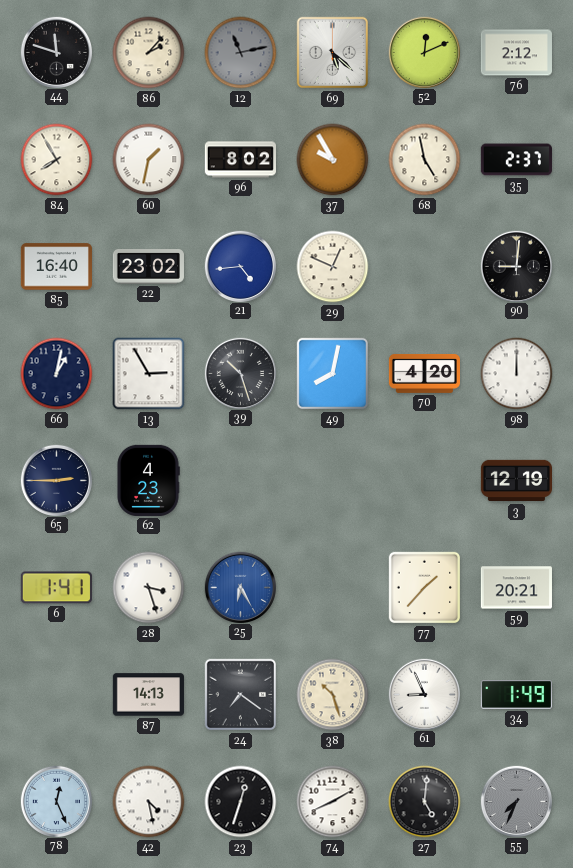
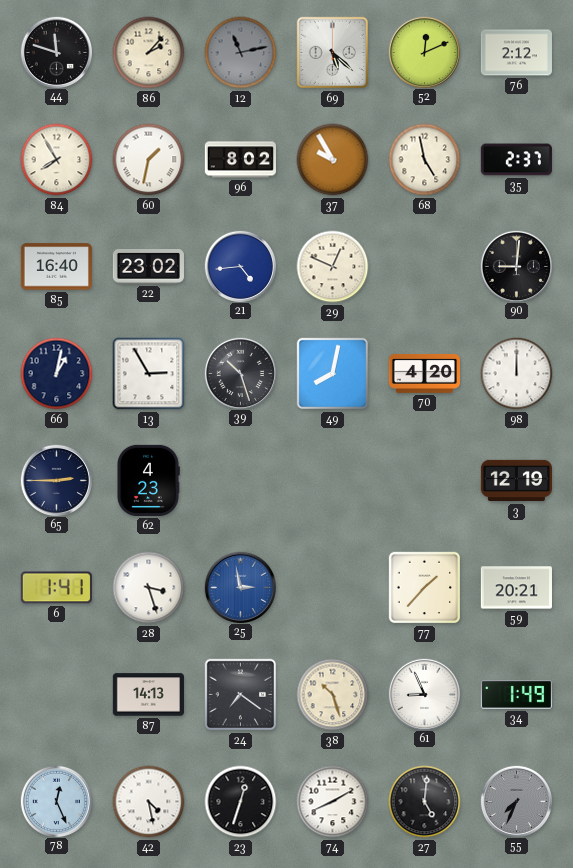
25: 6:25 -> 2:58 (240, 587)
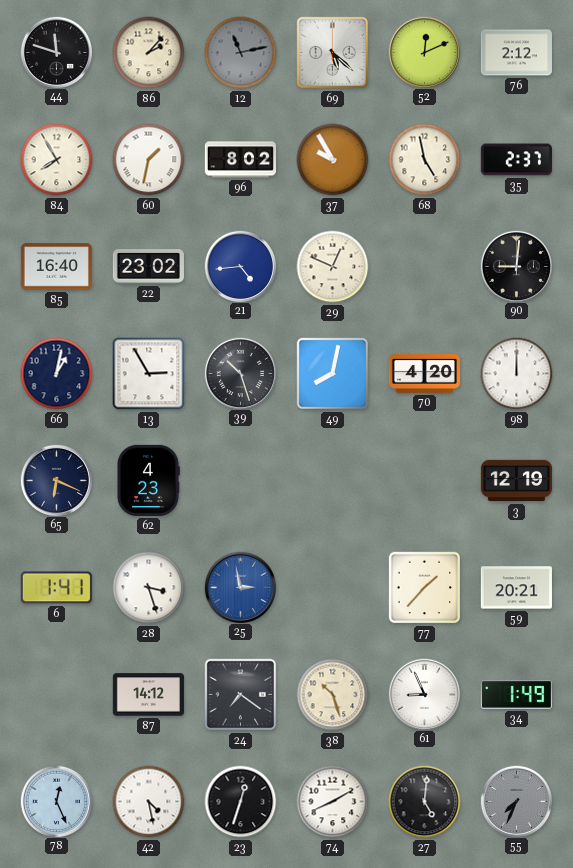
65: 2:45 -> 6:19 (56, 480)
87: 14:13 -> 14:12 (148, 695)
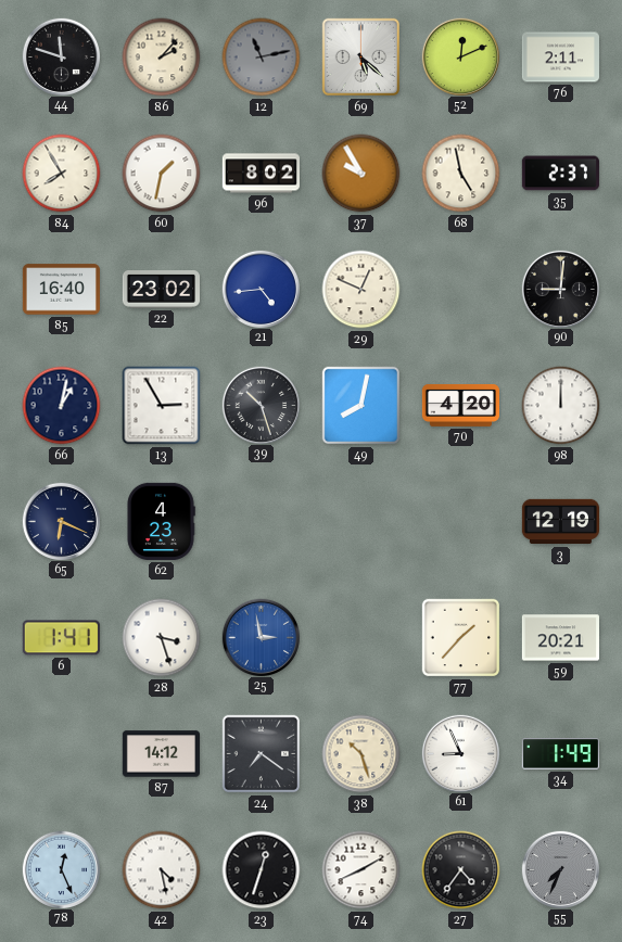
76: 2:12 -> 2:11 (560, 58)
27: 5:01 -> 4:36 (461, 870)
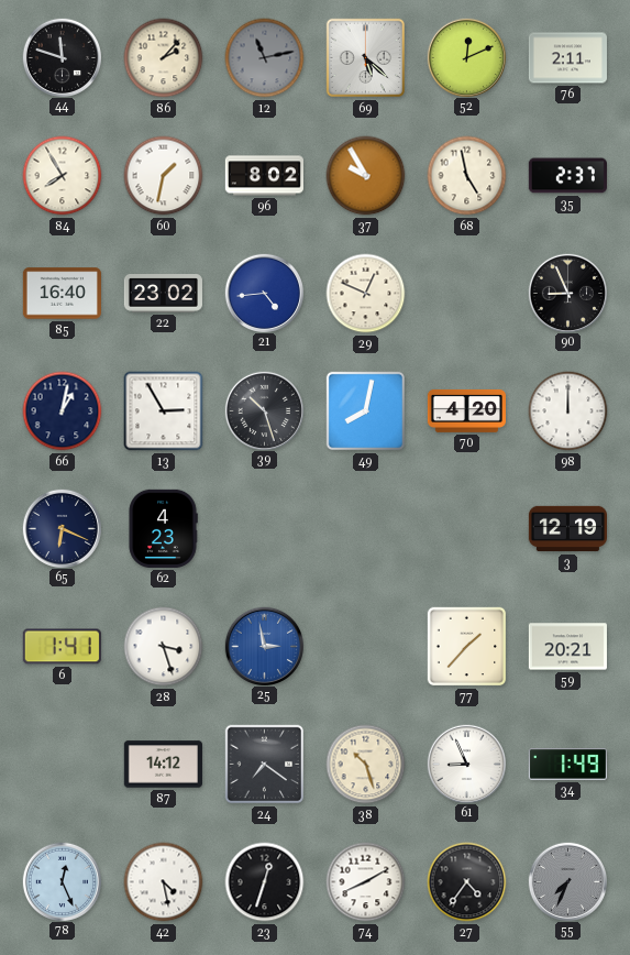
90: 9:01 -> 8:56 (567, 293)
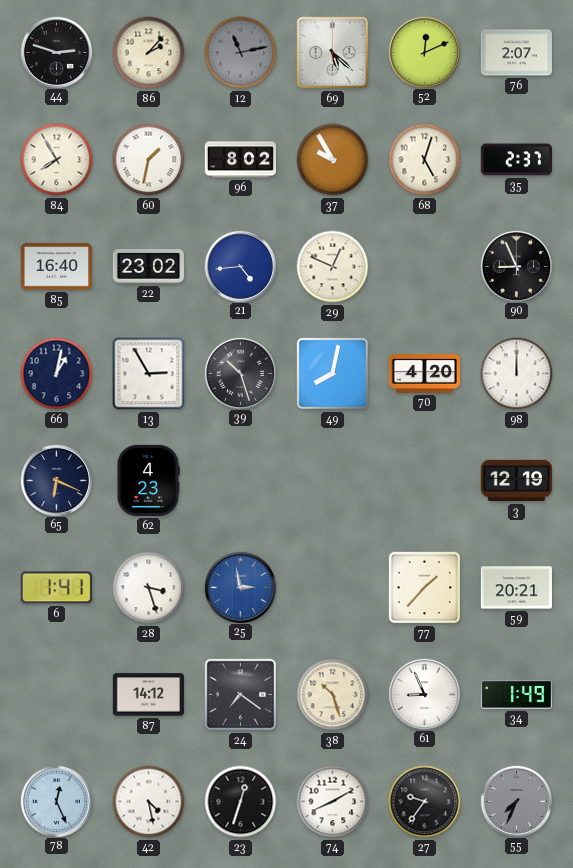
44: 11:48 -> 2:48 (56, 52)
76: 2:11 -> 2:07 (516, 53)
68: 4:58 -> 5:03 (425, 160)
27: 4:36 -> 9:36 (425, 802)
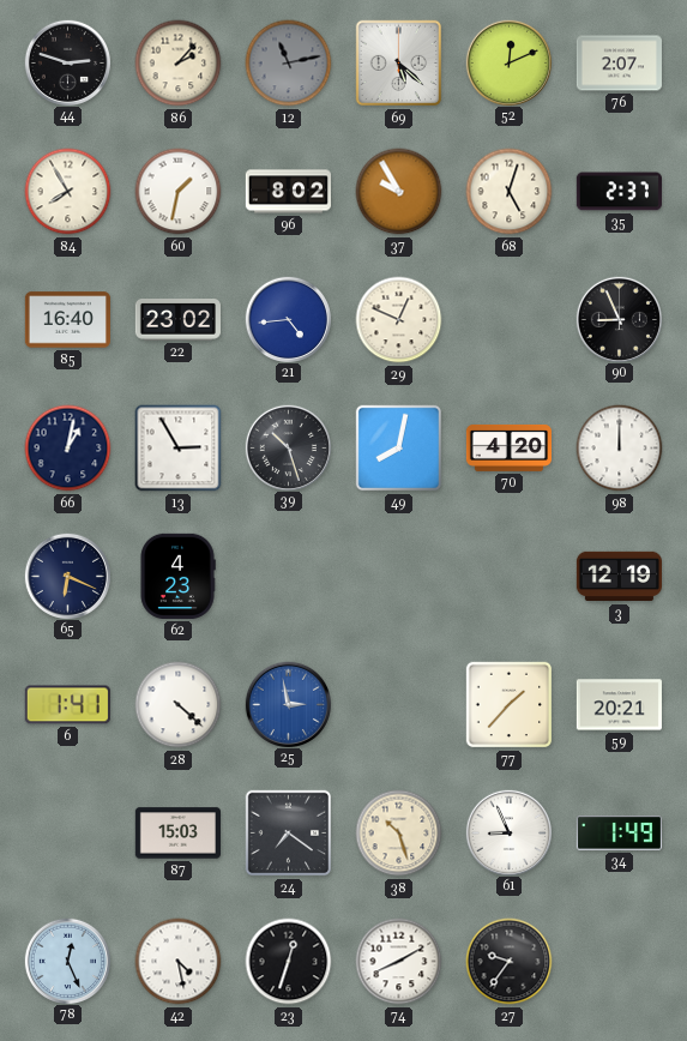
28: 3:27 -> 4:22 (179, 705)
87: 14:12 -> 15:03 (177, 834)
55: 7:34 -> none (516, 801)
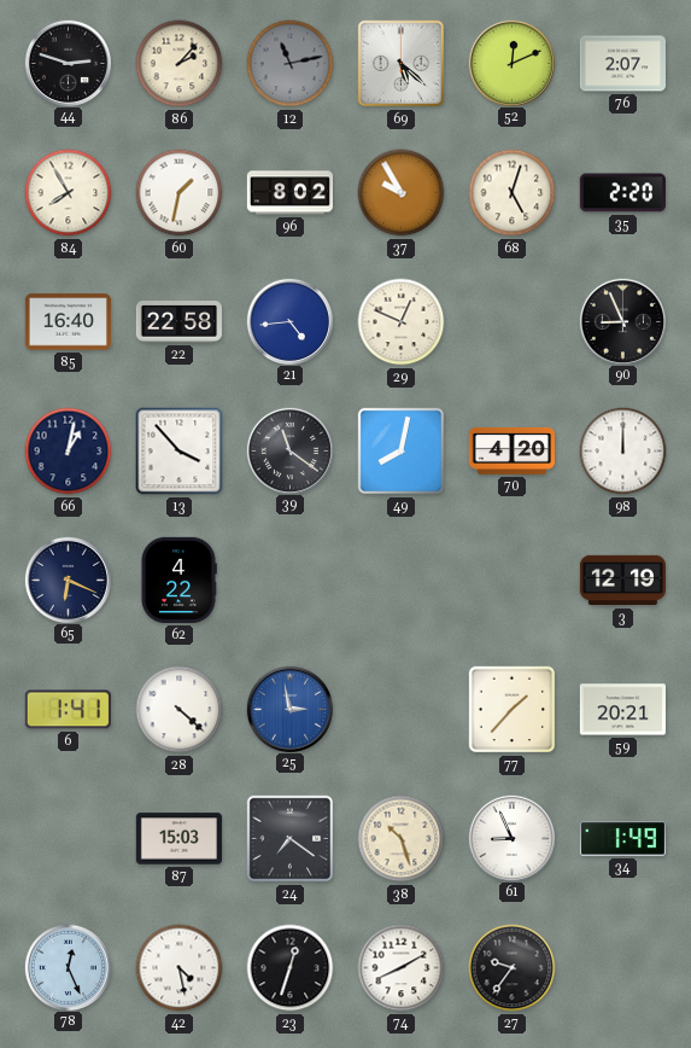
35: 2:37 -> 2:20 (622, 193)
22: 23:02 -> 22:58 (178, 322)
13: 2:55 -> 3:53 (180, 452)
39: 10:27 -> 11:21 (289, 450)
62: 4:23 -> 4:22 (178, 580)
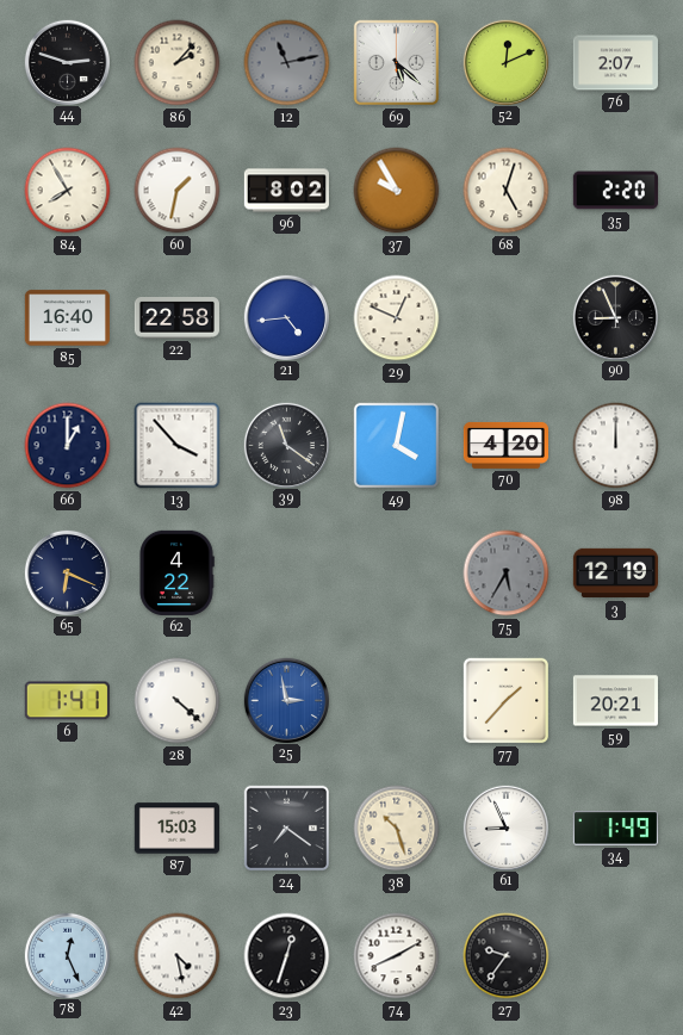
66: 1:02 -> 1:00 (68, 446)
49: 8:02 -> 4:02 (397, 446)
75: none -> 5:35 (507, 574)
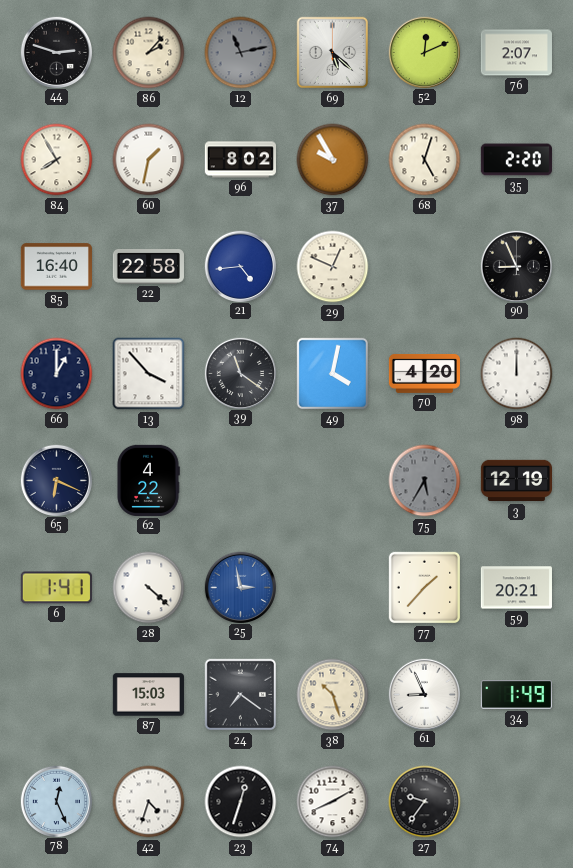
42: 4:28 -> 4:33 (149, 802)
